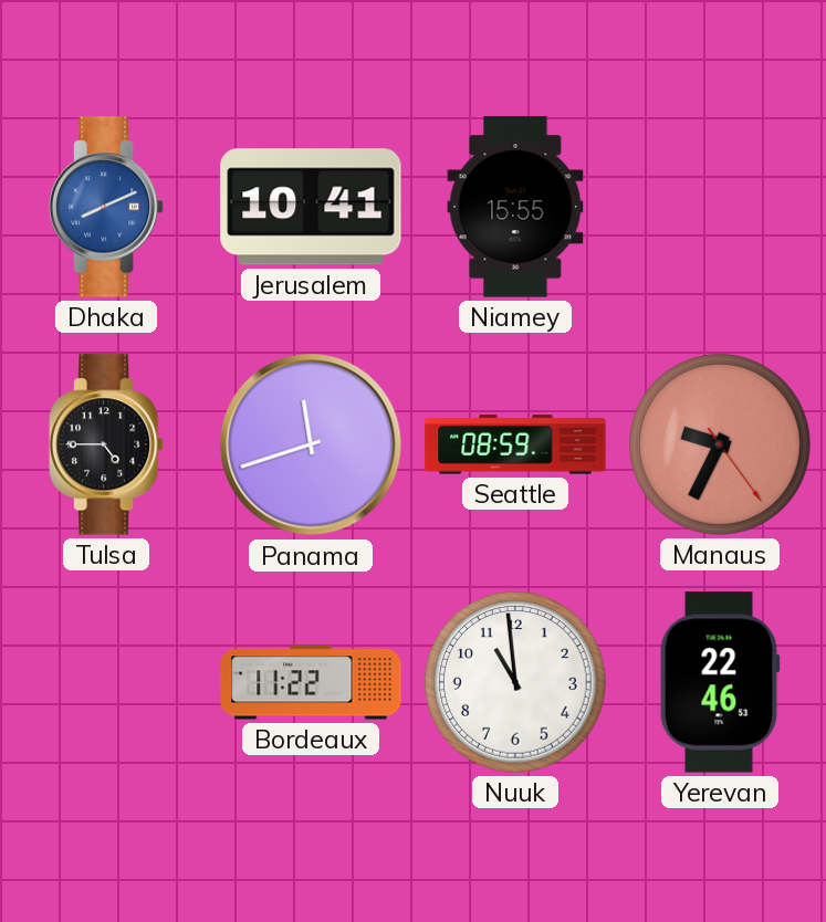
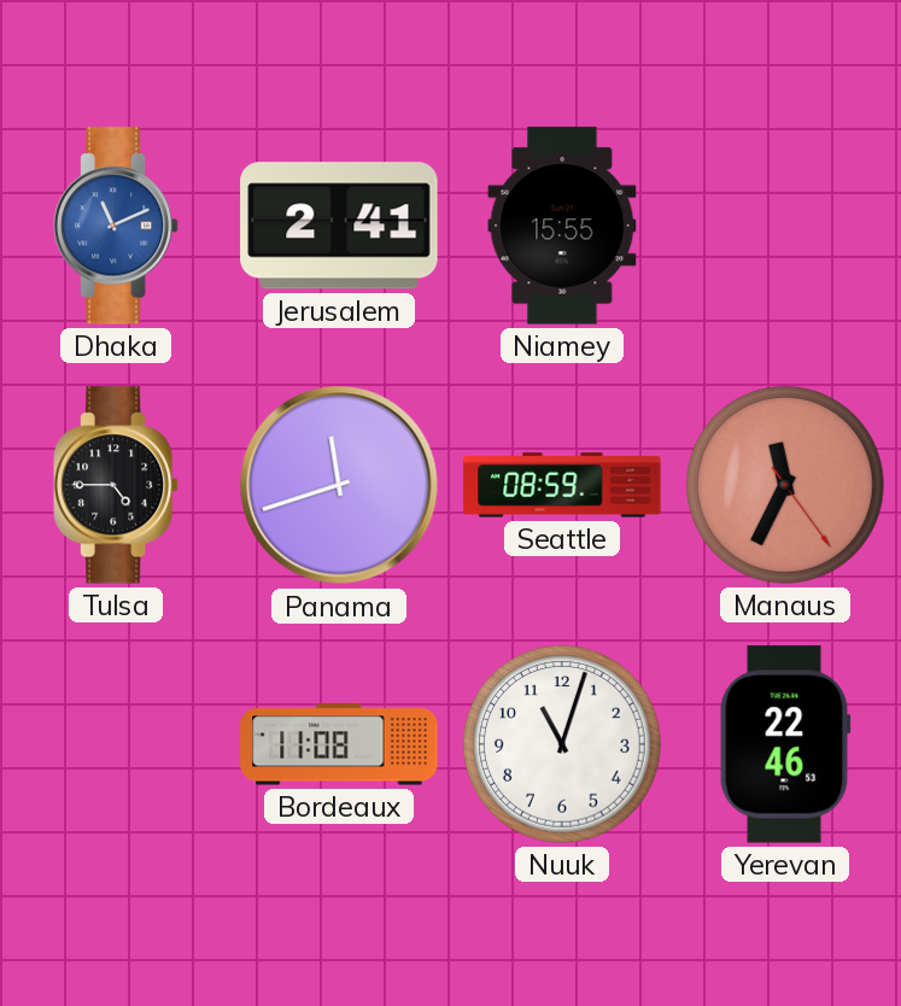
Dhaka: 8:11 -> 11:11 (116, 226)
Jerusalem: 10:41 -> 2:41 (339, 226)
Manaus: 9:34 -> 11:34 (786, 486)
Bordeaux: 11:22 -> 11:08 (339, 744)
Nuuk: 10:59 -> 11:03 (563, 745)
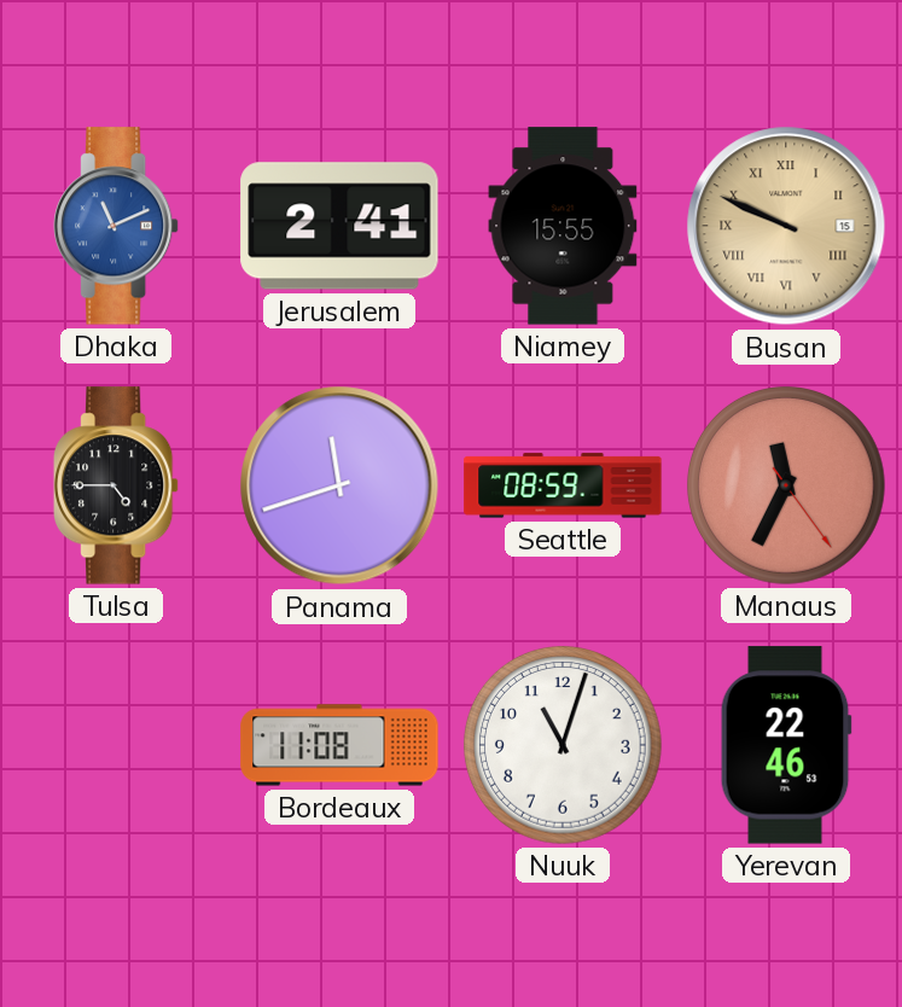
Busan: none -> 9:49 (786, 226)
